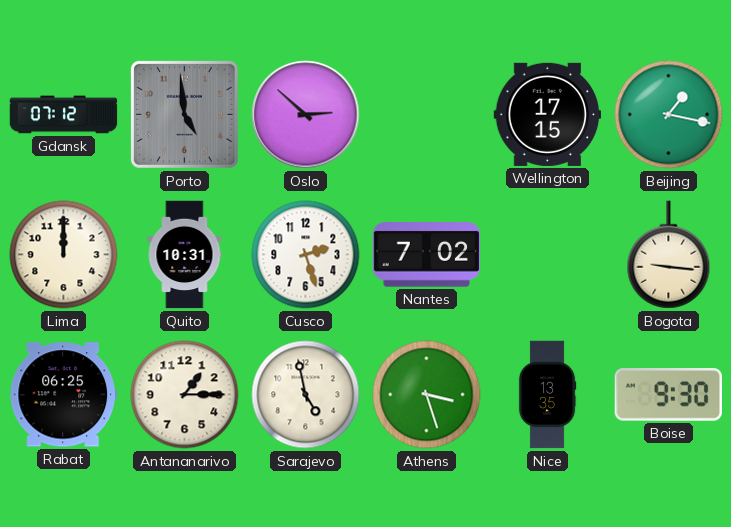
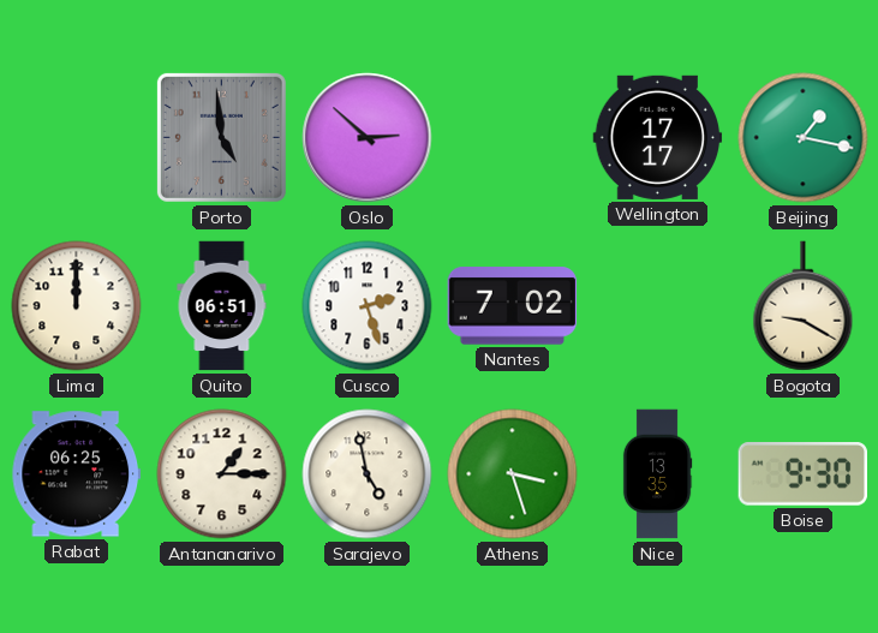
Gdansk: 07:12 -> none (64, 115)
Wellington: 17:15 -> 17:17 (658, 137)
Quito: 10:31 -> 06:51 (222, 306)
Bogota: 9:16 -> 9:20 (804, 306)
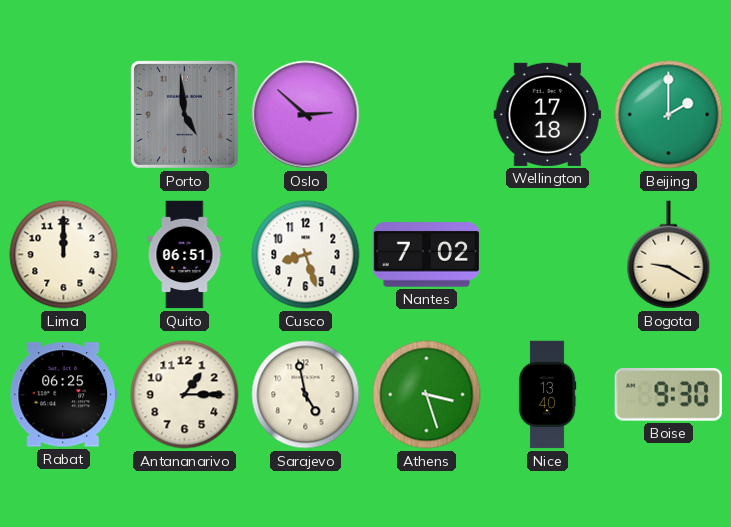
Wellington: 17:17 -> 17:18 (548, 114)
Beijing: 1:17 -> 2:00 (669, 115)
Cusco: 2:27 -> 8:27 (306, 255)
Nice: 13:35 -> 13:40 (547, 395)
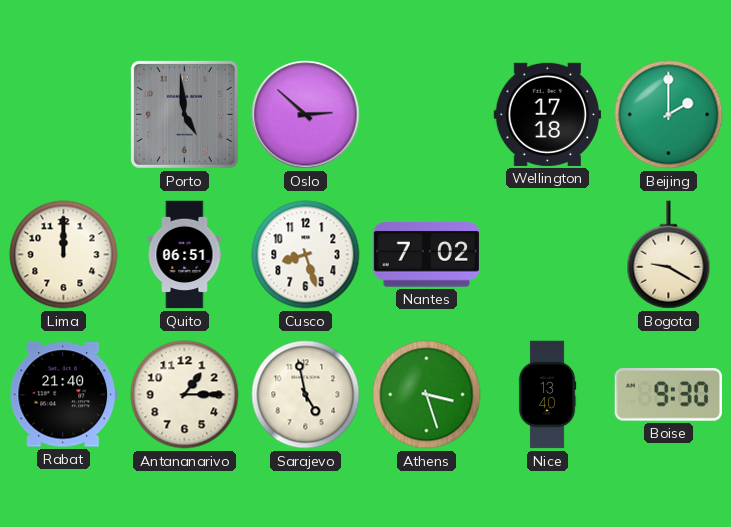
Rabat: 06:25 -> 21:40 (64, 395)
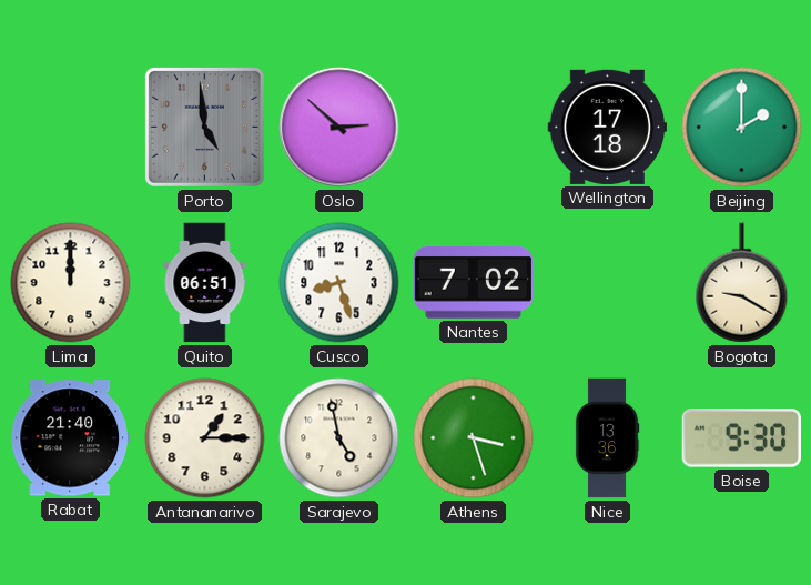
Nice: 13:40 -> 13:36 (607, 438)
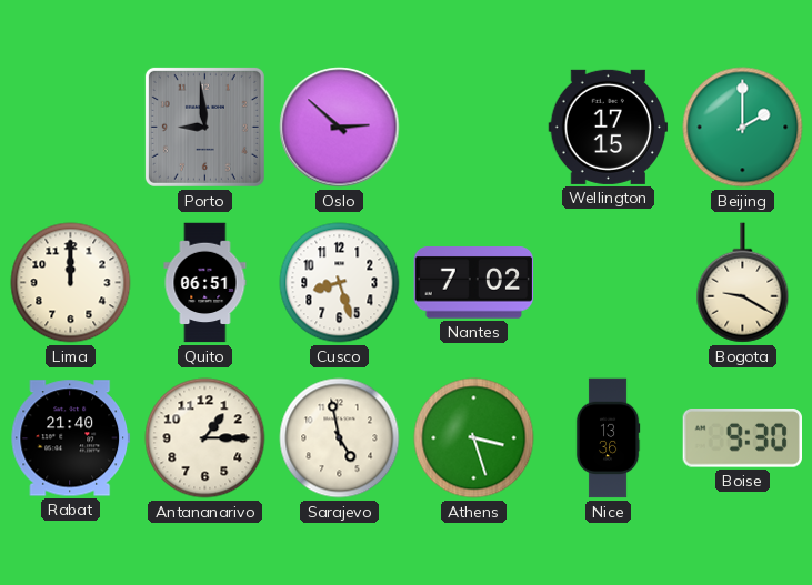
Porto: 4:59 -> 8:59 (204, 127)
Wellington: 17:18 -> 17:15 (609, 127)
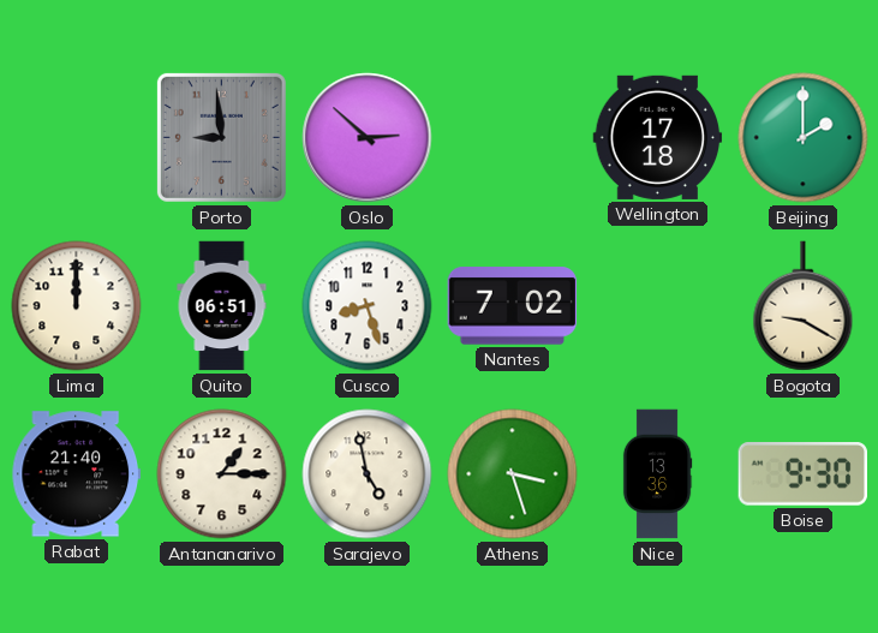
Wellington: 17:15 -> 17:18 (658, 137)
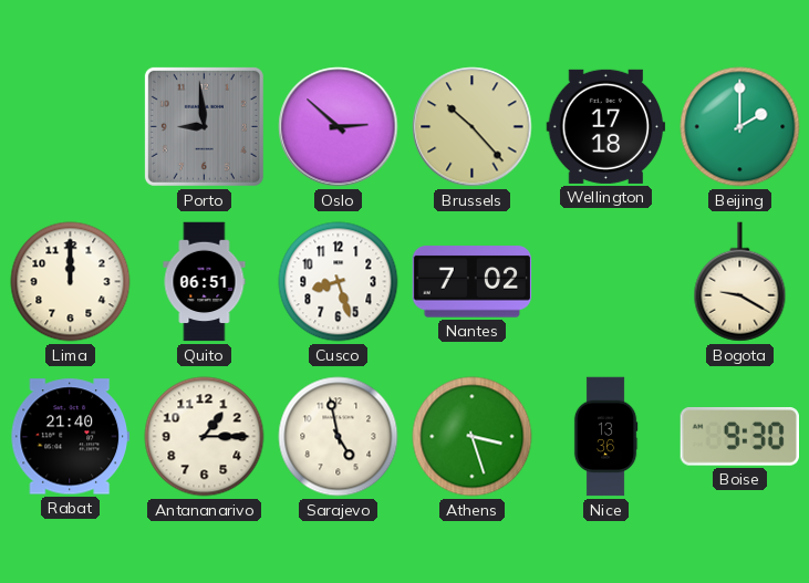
Brussels: none -> 10:23 (473, 127)
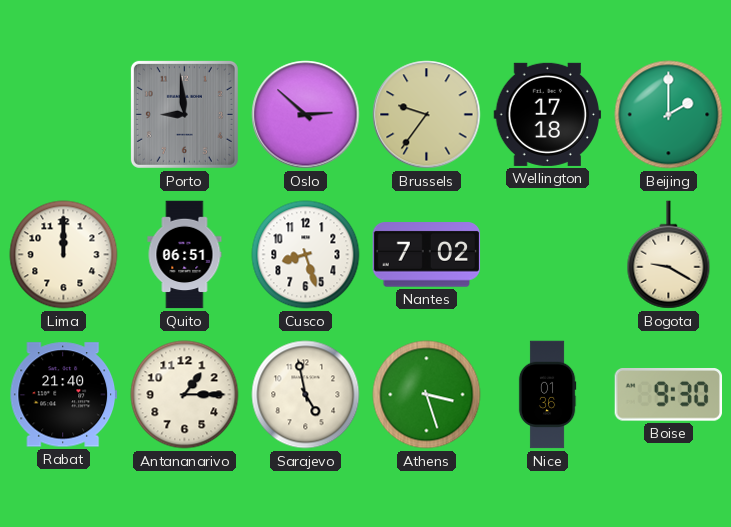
Brussels: 10:23 -> 9:36 (427, 115)
Nice: 13:36 -> 01:36 (547, 395)
